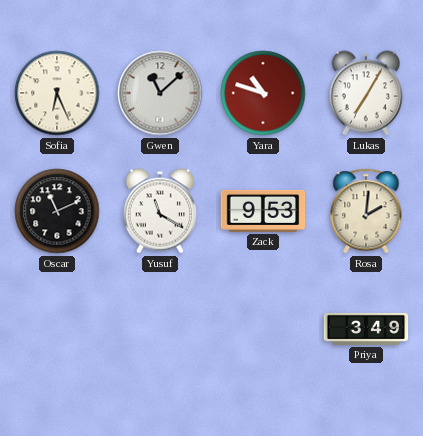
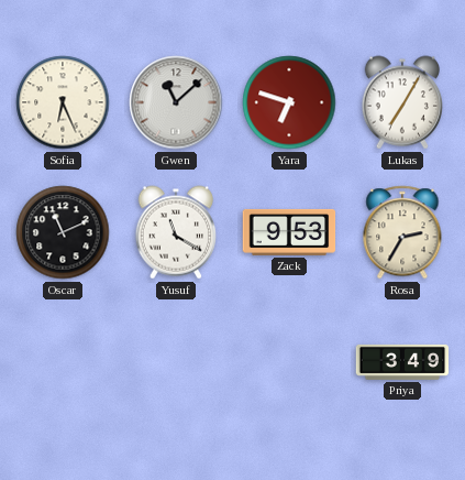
Yara: 10:48 -> 6:48 (289, 102)
Rosa: 2:01 -> 2:35 (402, 232)
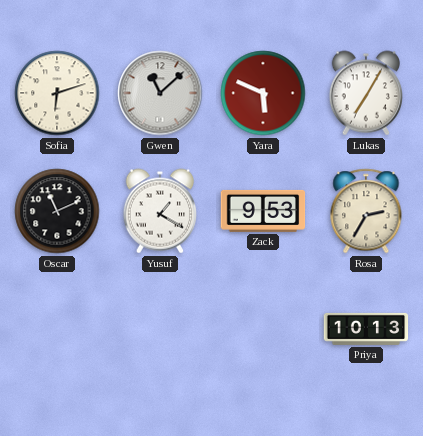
Sofia: 6:26 -> 6:12 (57, 93)
Yara: 6:48 -> 5:49 (263, 93)
Yusuf: 11:20 -> 1:20 (159, 211)
Priya: 3:49 -> 10:13 (366, 329)
